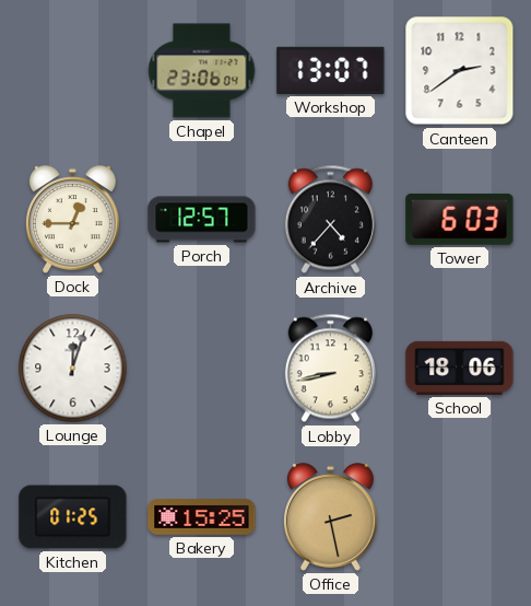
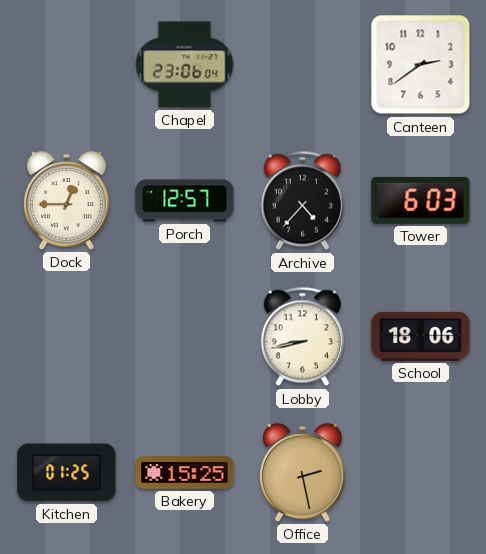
Workshop: 13:07 -> none (331, 70)
Lounge: 12:03 -> none (73, 369)
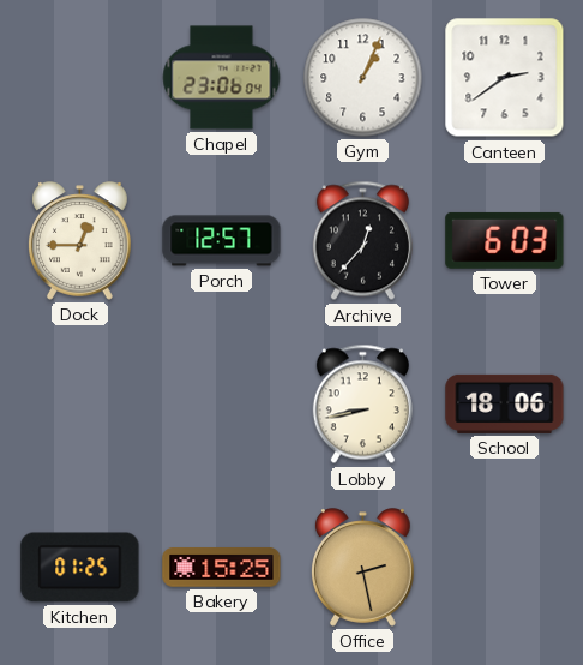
Gym: none -> 1:04 (363, 78)
Archive: 4:37 -> 12:37 (362, 241)
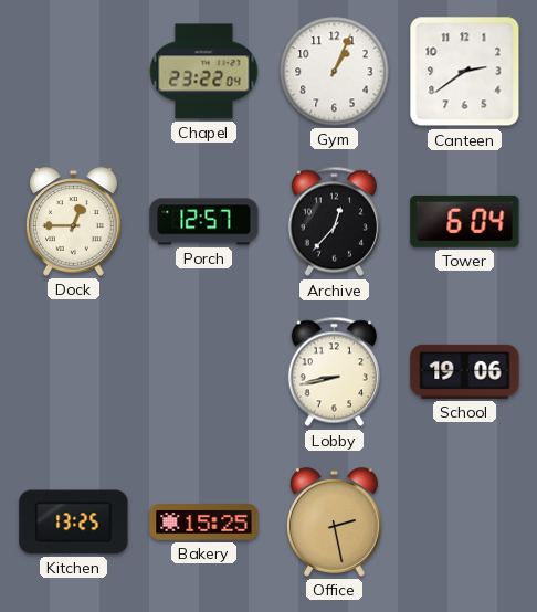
Chapel: 23:06 -> 23:22 (204, 72)
Tower: 6:03 -> 6:04 (465, 221)
School: 18:06 -> 19:06 (465, 371)
Kitchen: 01:25 -> 13:25 (74, 523)
